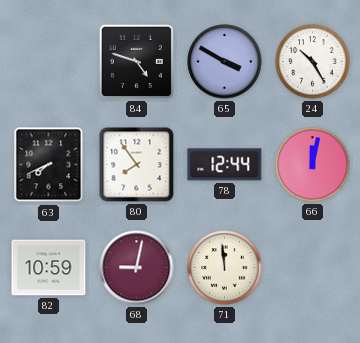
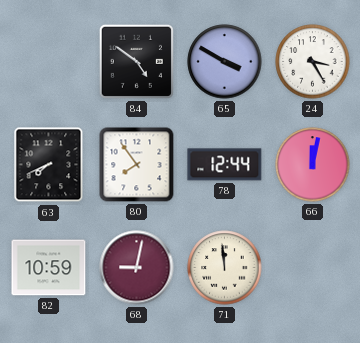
84: 4:48 -> 4:51 (136, 61)
24: 10:25 -> 3:25 (313, 62)
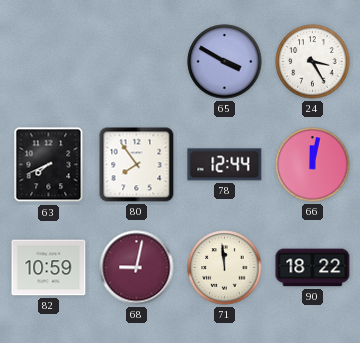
84: 4:51 -> none (136, 61)
90: none -> 18:22 (313, 268)
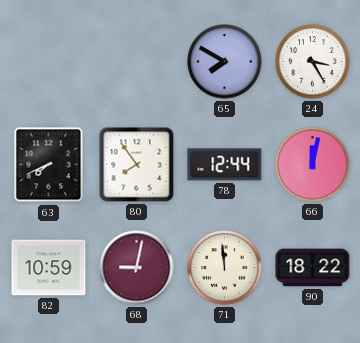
65: 3:50 -> 7:50 (225, 62)
